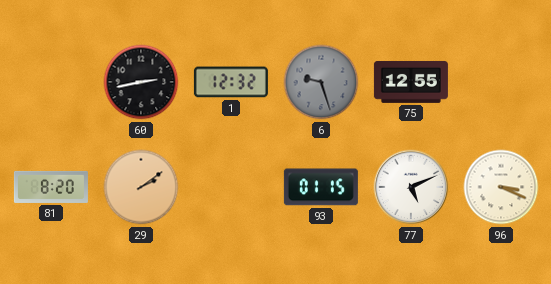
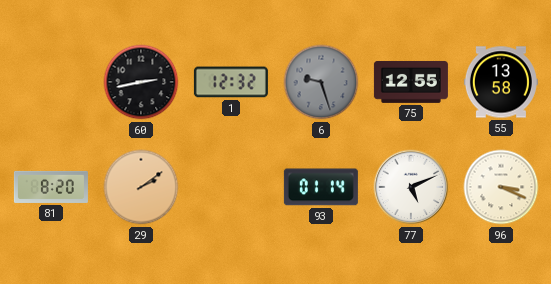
55: none -> 13:58 (501, 82)
93: 01:15 -> 01:14 (321, 187)
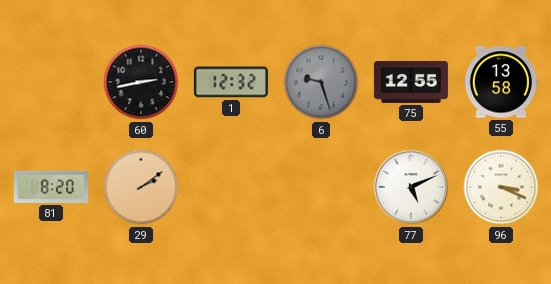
93: 01:14 -> none (321, 187)
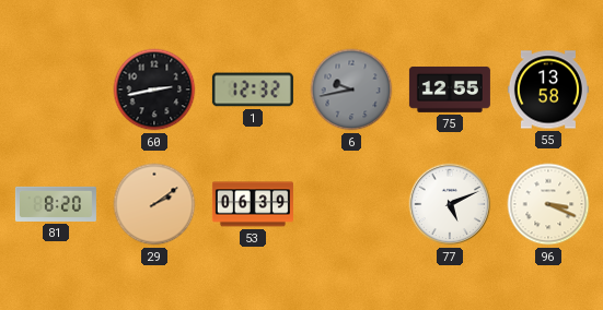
6: 9:27 -> 9:43 (351, 90)
53: none -> 06:39 (253, 204)
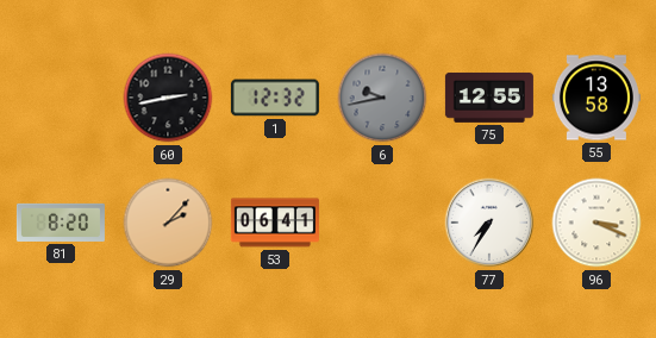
29: 2:09 -> 2:07 (168, 223)
53: 06:39 -> 06:41 (275, 223)
77: 5:11 -> 7:35 (489, 223)
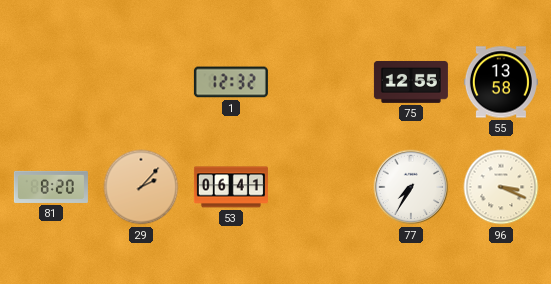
60: 2:43 -> none (168, 98)
6: 9:43 -> none (382, 98)
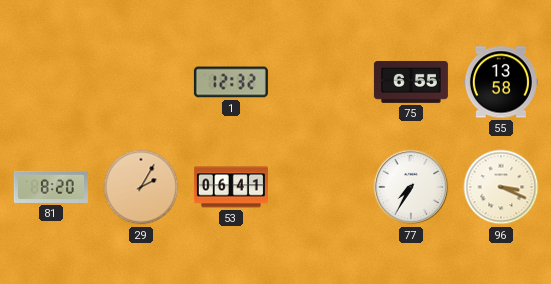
75: 12:55 -> 6:55 (411, 82)
29: 2:07 -> 2:05 (141, 187)
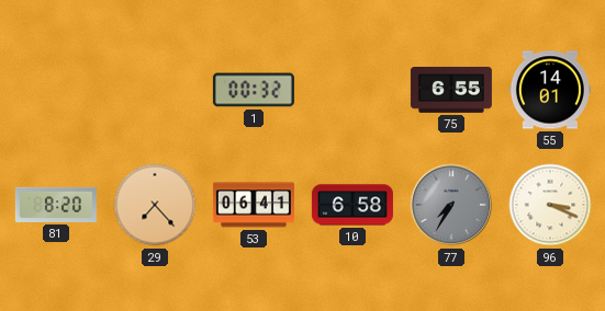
1: 12:32 -> 00:32 (254, 90)
55: 13:58 -> 14:01 (550, 90)
29: 2:05 -> 7:23 (155, 205)
10: none -> 6:58 (352, 205)
77 dial: white -> grey (451, 205)
